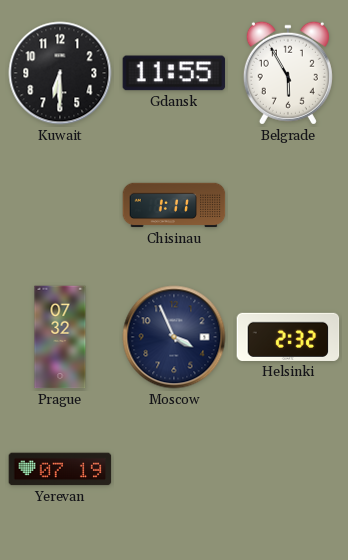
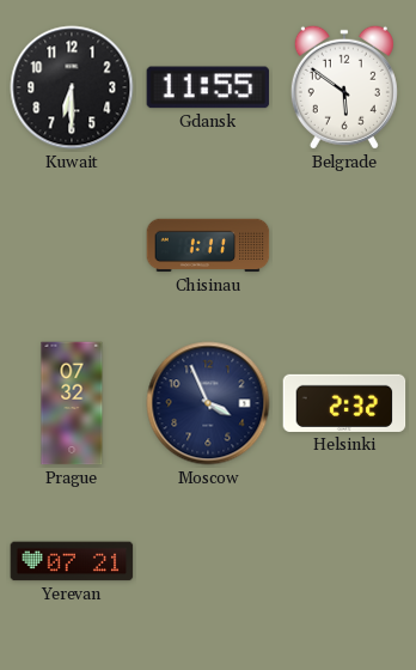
Belgrade: 5:55 -> 5:51 (344, 87)
Yerevan: 07:19 -> 07:21 (72, 561)
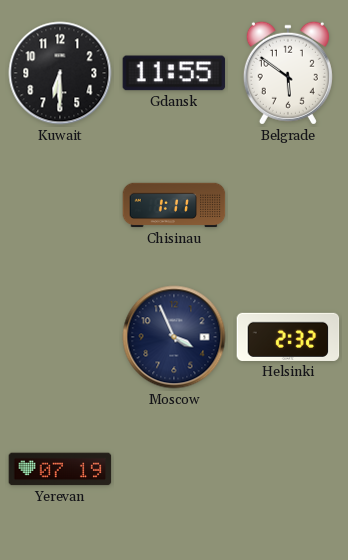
Prague: 07:32 -> none (72, 403)
Yerevan: 07:21 -> 07:19 (60, 469)
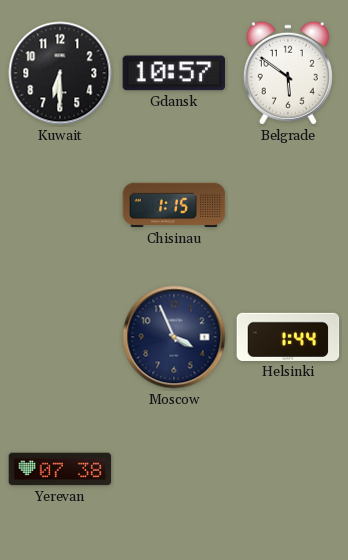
Gdansk: 11:55 -> 10:57 (174, 73)
Chisinau: 1:11 -> 1:15 (174, 205)
Helsinki: 2:32 -> 1:44 (288, 337)
Yerevan: 07:19 -> 07:38 (60, 469)
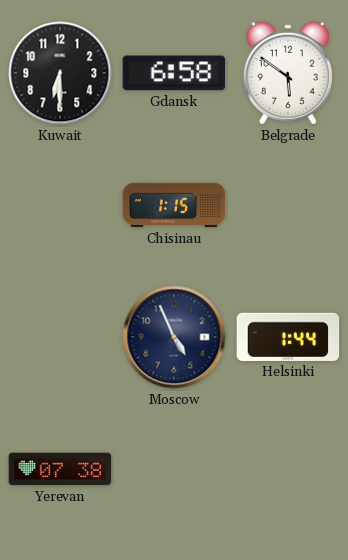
Gdansk: 10:57 -> 6:58 (174, 73)
Moscow: 3:56 -> 4:56 (174, 337)
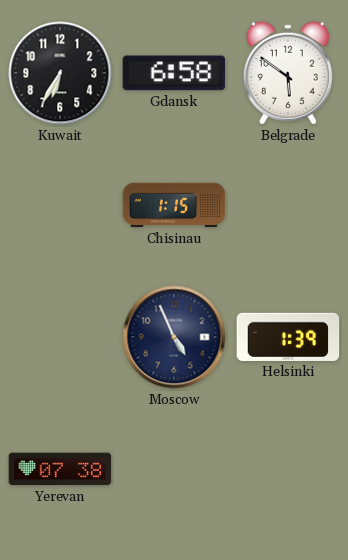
Kuwait: 6:30 -> 6:35 (60, 73)
Helsinki: 1:44 -> 1:39 (288, 337)
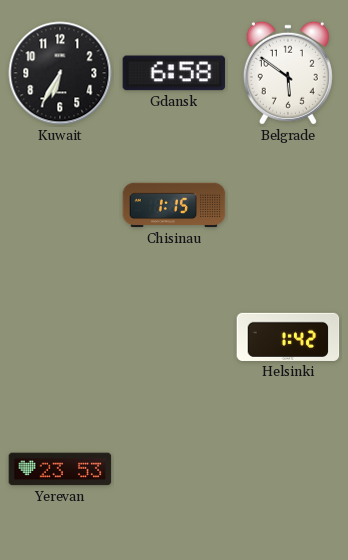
Moscow: 4:56 -> none (174, 337)
Helsinki: 1:39 -> 1:42 (288, 337)
Yerevan: 07:38 -> 23:53 (60, 469)
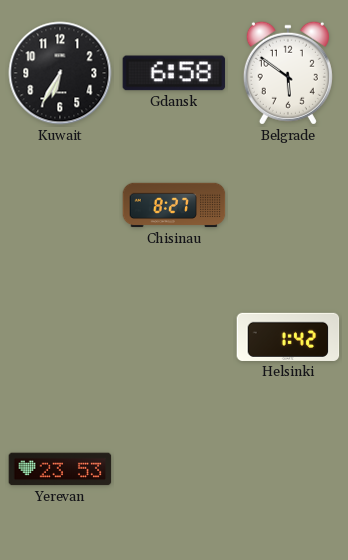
Chisinau: 1:15 -> 8:27 (174, 205)
